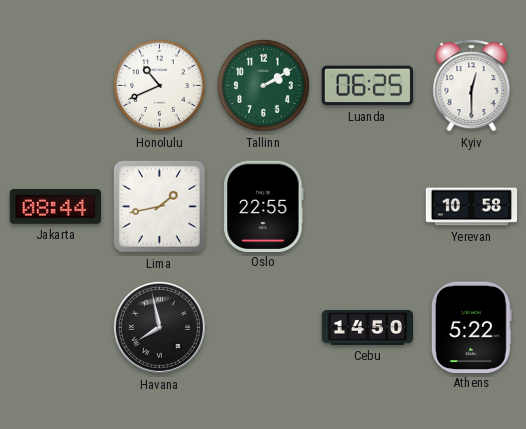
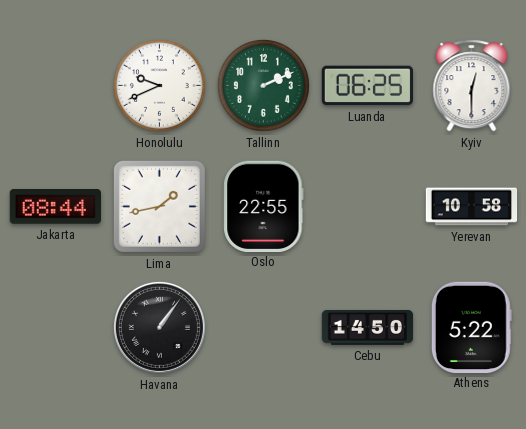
Honolulu: 10:41 -> 9:41 (159, 85)
Tallinn: 2:10 -> 2:11 (263, 85)
Havana: 7:58 -> 1:06 (159, 327)
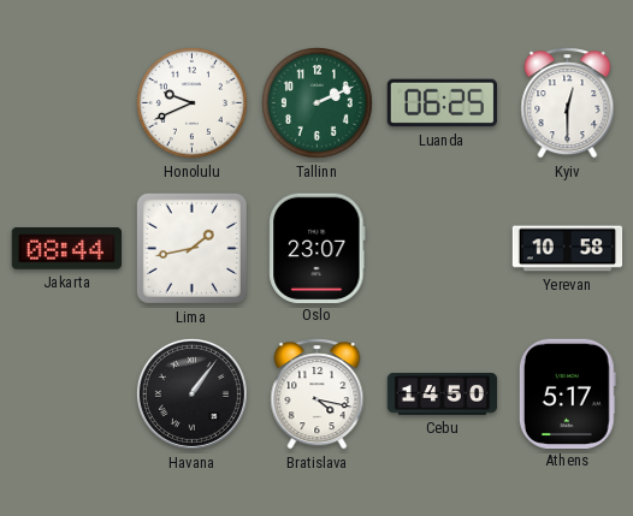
Oslo: 22:55 -> 23:07 (318, 248)
Bratislava: none -> 4:17 (318, 395)
Athens: 5:22 -> 5:17 (567, 393)
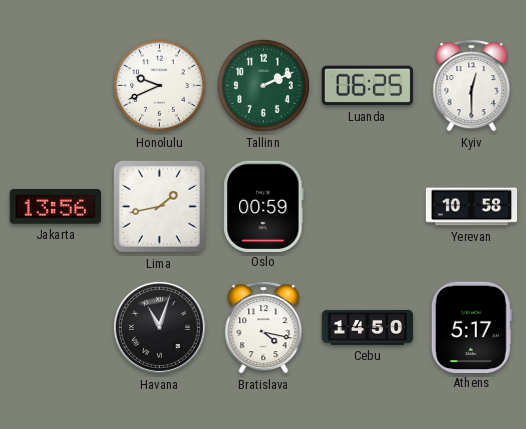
Jakarta: 08:44 -> 13:56 (55, 207)
Oslo: 23:07 -> 00:59 (264, 206)
Havana: 1:06 -> 11:03 (159, 327)
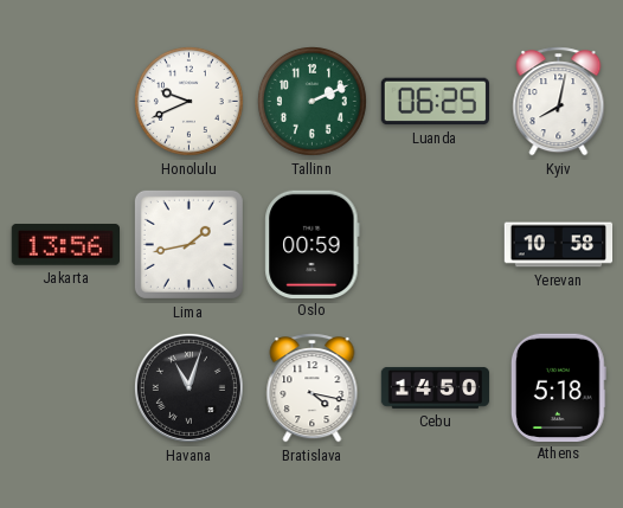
Kyiv: 12:30 -> 8:02 (559, 102)
Athens: 5:17 -> 5:18 (558, 387)
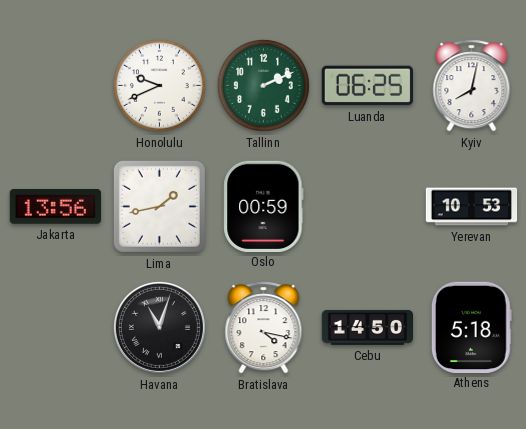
Yerevan: 10:58 -> 10:53 (472, 207)
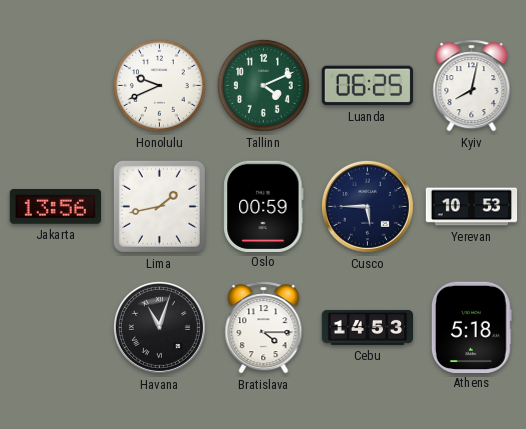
Tallinn: 2:11 -> 4:11 (263, 85)
Cusco: none -> 5:45 (367, 206)
Bratislava: 4:17 -> 4:15 (264, 328)
Cebu: 14:50 -> 14:53 (368, 328)
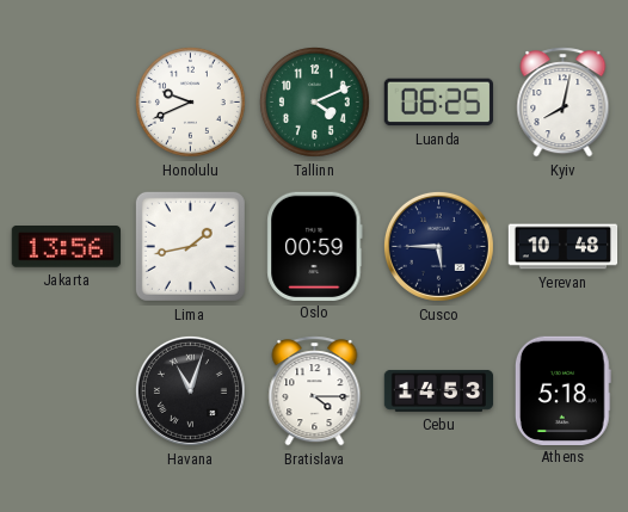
Yerevan: 10:53 -> 10:48 (564, 247)
